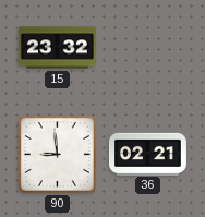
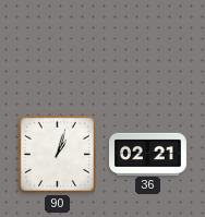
15: 23:32 -> none (57, 48)
90: 8:59 -> 1:03 (57, 154)
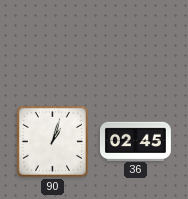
36: 02:21 -> 02:45 (135, 141)
